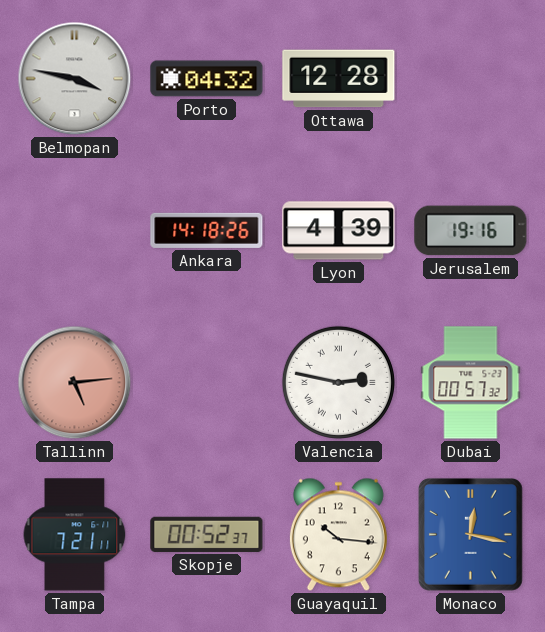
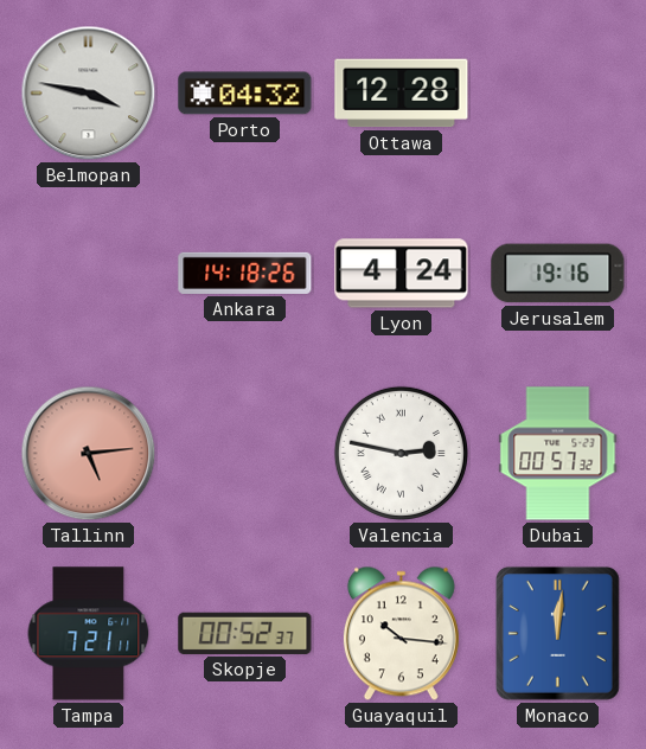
Lyon: 4:39 -> 4:24 (402, 274)
Monaco: 12:17 -> 12:01 (557, 633)
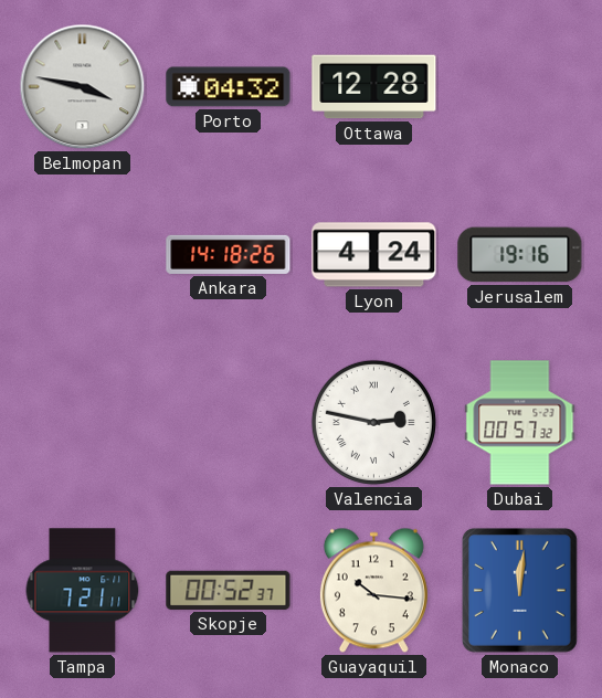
Tallinn: 5:14 -> none (89, 454)
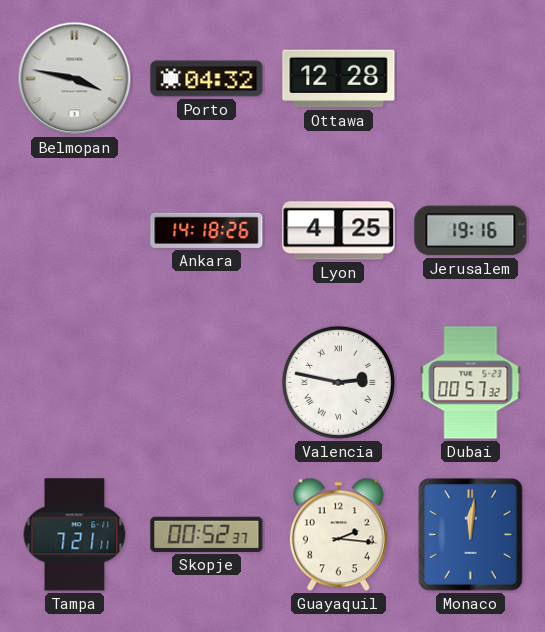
Lyon: 4:24 -> 4:25 (339, 231)
Guayaquil: 10:16 -> 2:16 (338, 535)
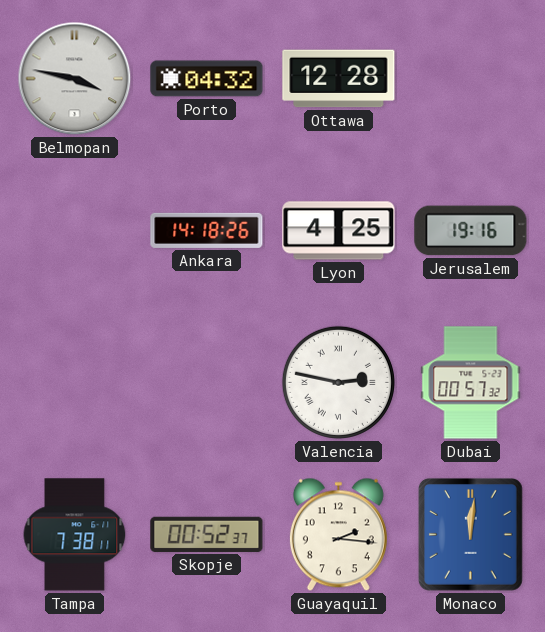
Tampa: 7:21 -> 7:38 (75, 535)
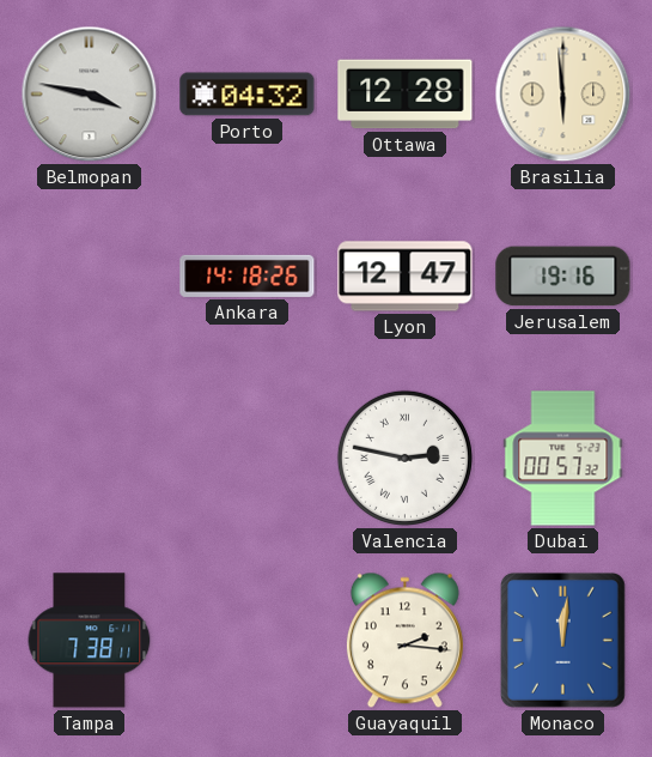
Brasilia: none -> 5:59 (563, 95)
Lyon: 4:25 -> 12:47 (406, 277)
Skopje: 00:52 -> none (207, 534)
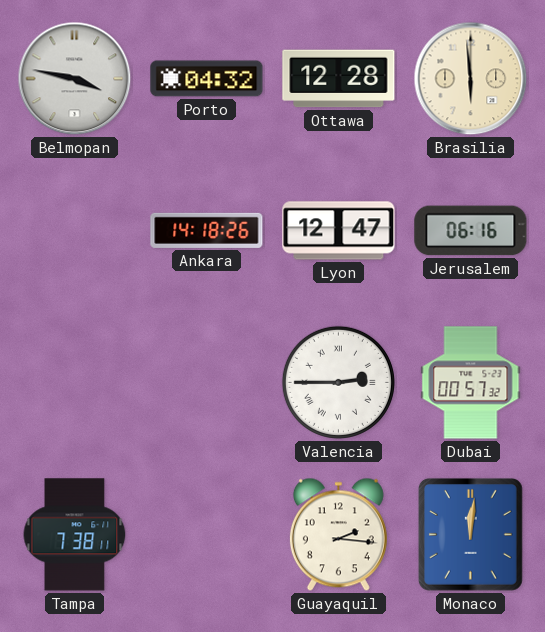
Jerusalem: 19:16 -> 06:16 (471, 231)
Valencia: 2:47 -> 2:45 (338, 382)
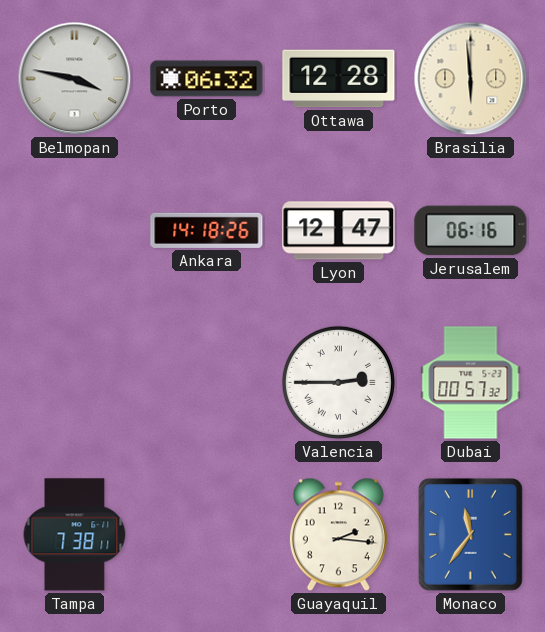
Porto: 04:32 -> 06:32 (207, 79)
Monaco: 12:01 -> 11:36 (470, 534)
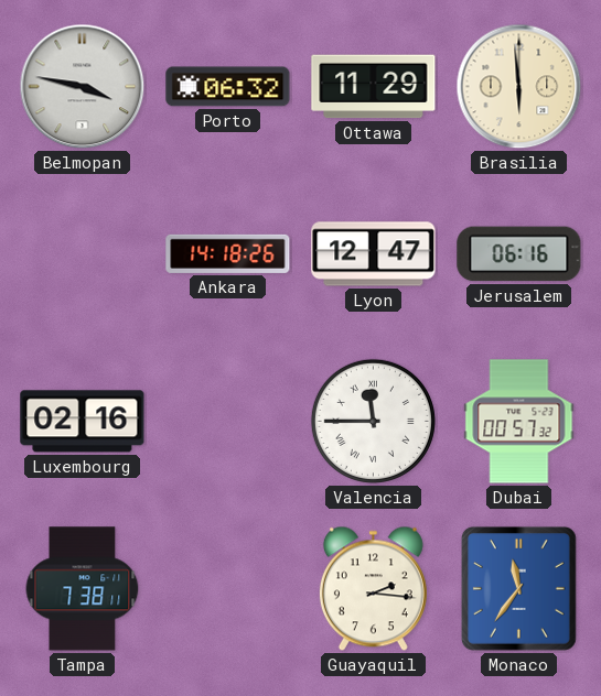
Ottawa: 12:28 -> 11:29 (374, 87)
Luxembourg: none -> 02:16 (83, 422)
Valencia: 2:45 -> 11:45 (373, 421)
